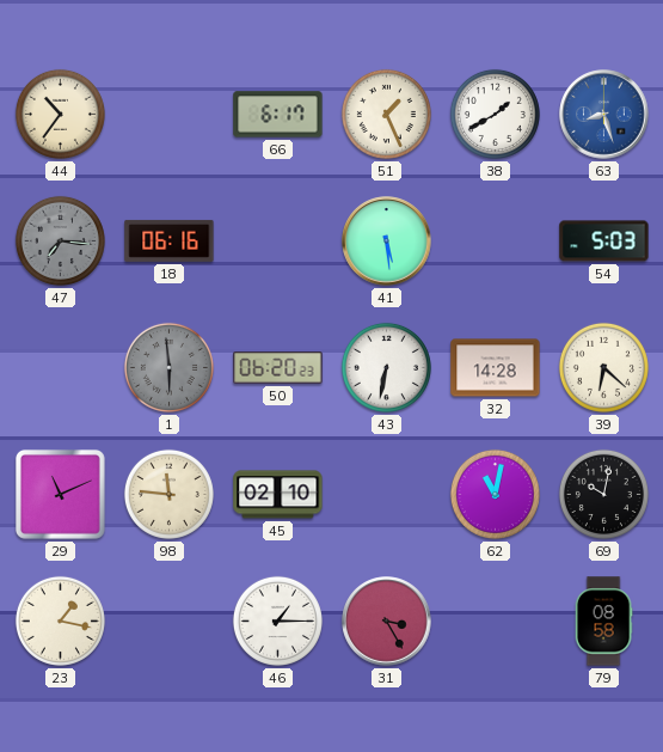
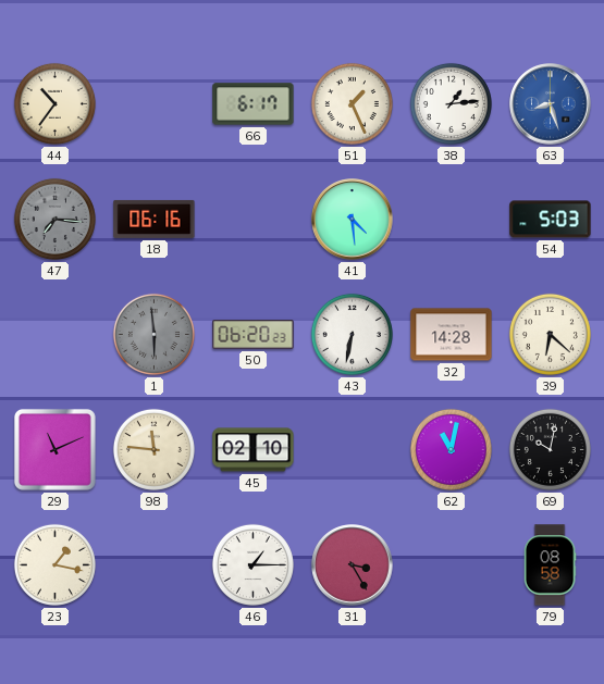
38: 1:40 -> 1:14 (451, 103)
41: 5:29 -> 4:29 (353, 220)
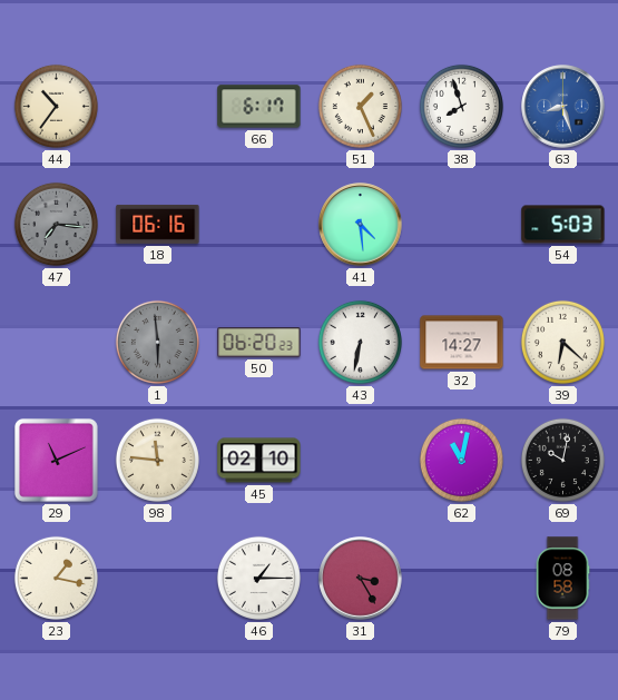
38: 1:14 -> 7:57 (461, 106)
32: 14:28 -> 14:27 (462, 343)
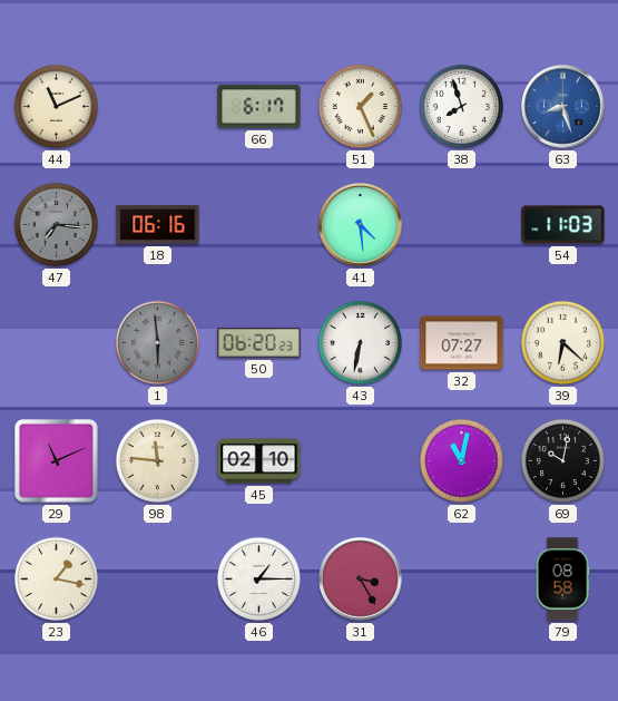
44: 10:36 -> 11:11 (56, 106)
54: 5:03 -> 11:03 (563, 225)
32: 14:27 -> 07:27 (462, 343)
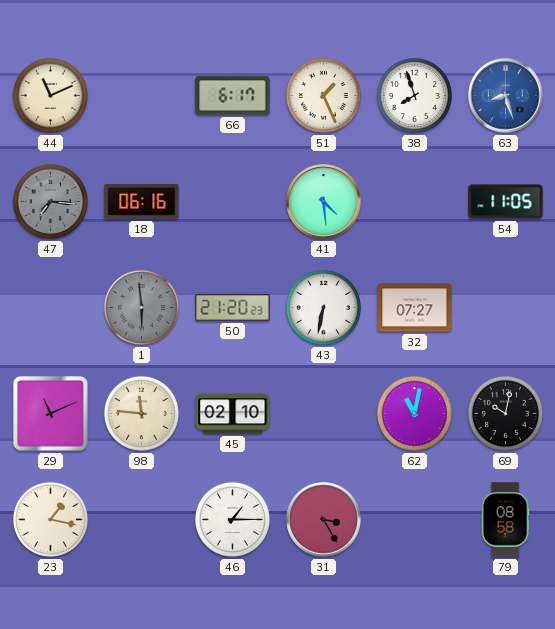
54: 11:03 -> 11:05 (506, 202)
50: 06:20 -> 21:20 (233, 308)
39: 6:22 -> none (562, 342)
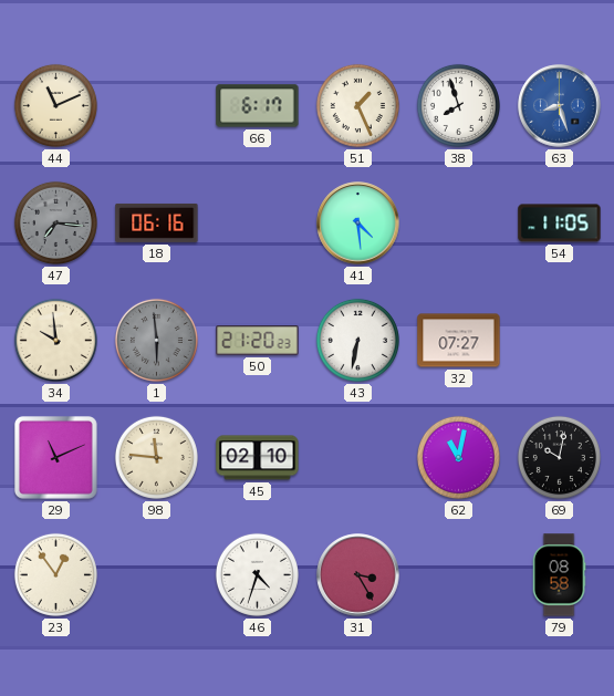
34: none -> 9:59 (55, 340)
23: 1:17 -> 12:54 (55, 574)
46: 1:15 -> 4:33 (257, 574)
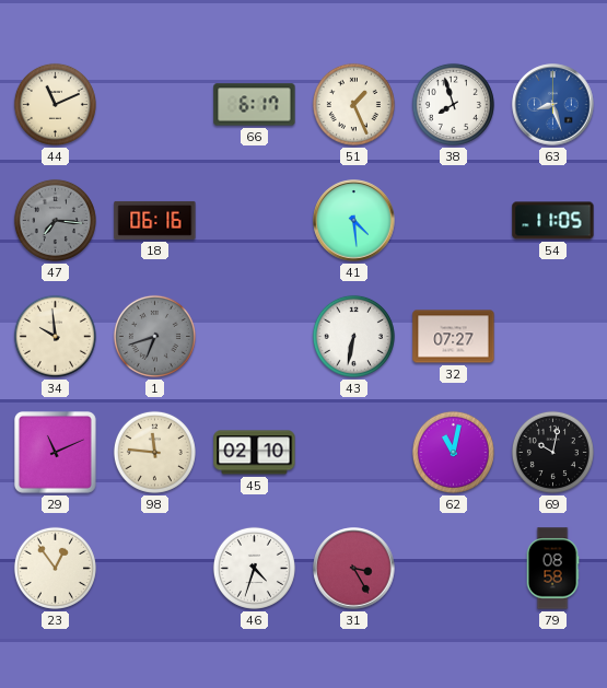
1: 5:59 -> 6:42 (154, 336)
50: 21:20 -> none (258, 341)
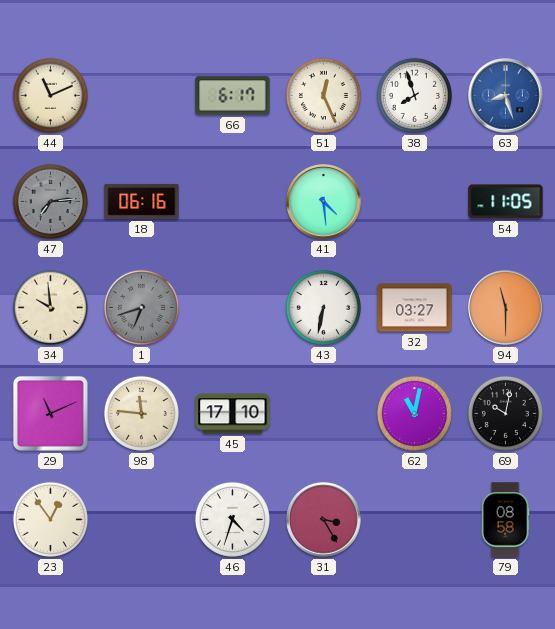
51: 1:26 -> 12:26 (323, 95)
47: 7:16 -> 7:14 (50, 201)
32: 07:27 -> 03:27 (415, 308)
94: none -> 11:30 (506, 308)
45: 02:10 -> 17:10 (233, 414)
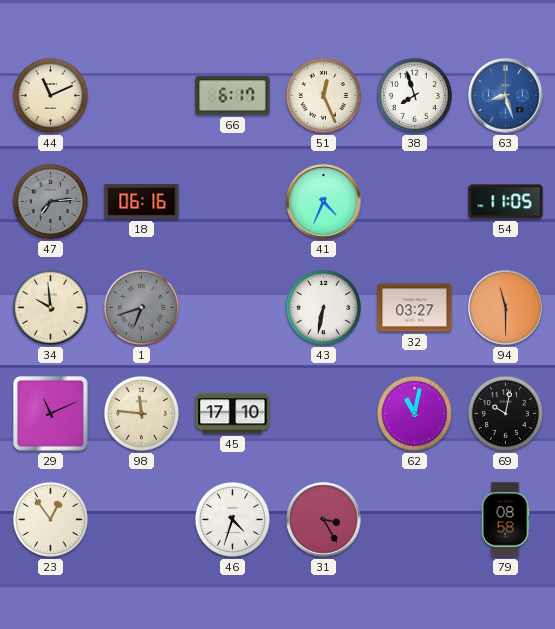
41: 4:29 -> 4:34 (324, 202)
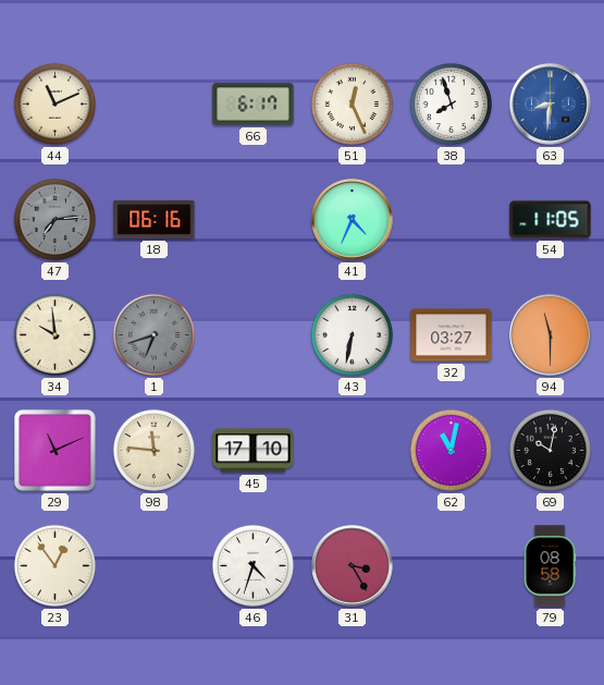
63: 8:27 -> 8:31 (551, 105)
